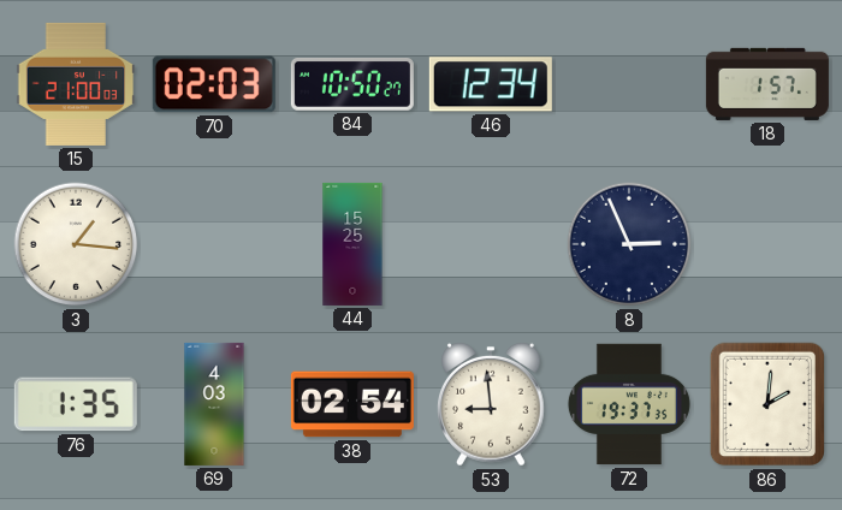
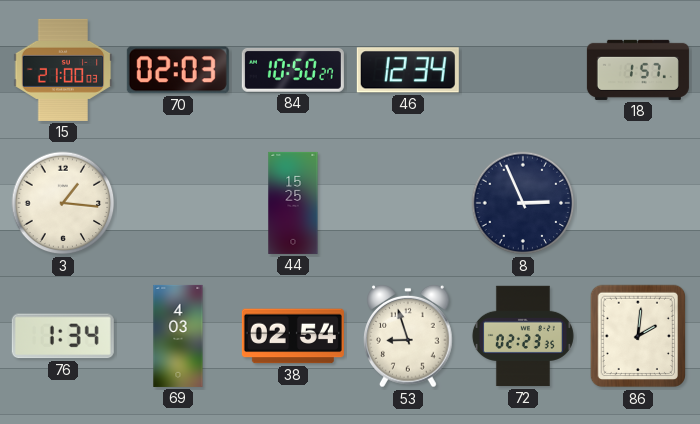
76: 1:35 -> 1:34 (63, 336)
53: 8:59 -> 8:57 (409, 336)
72: 19:37 -> 02:23 (523, 336)
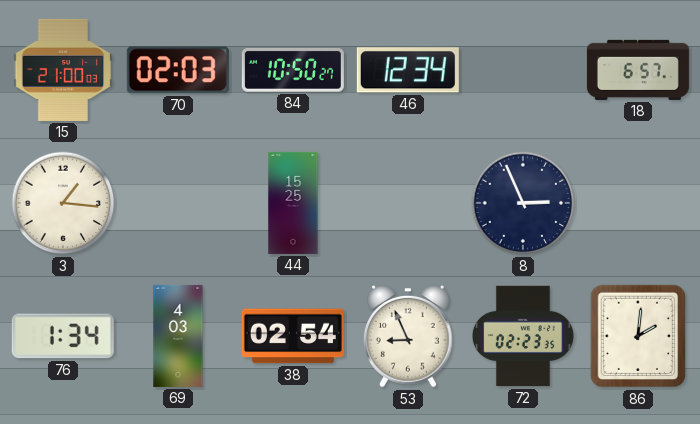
18: 1:57 -> 6:57 (638, 70)
53: 8:57 -> 8:56 (409, 336)
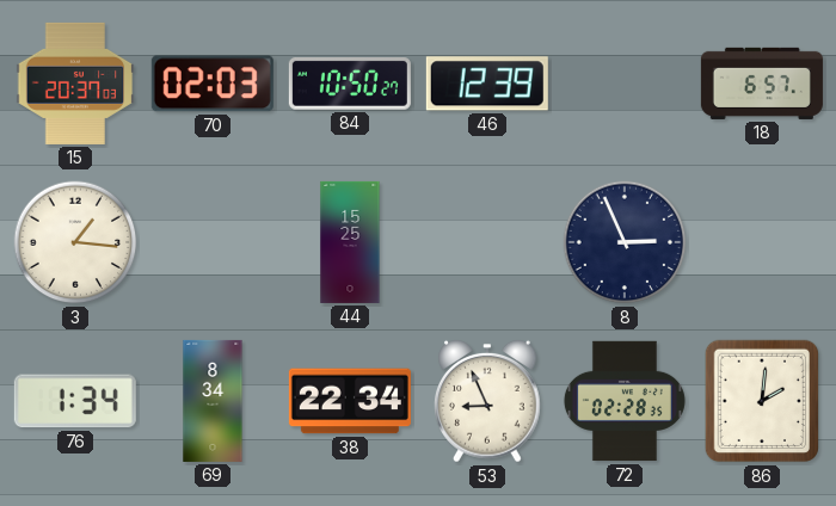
15: 21:00 -> 20:37 (75, 84)
46: 12:34 -> 12:39 (487, 84)
69: 4:03 -> 8:34 (213, 401)
38: 02:54 -> 22:34 (350, 401)
72: 02:23 -> 02:28 (625, 401)
